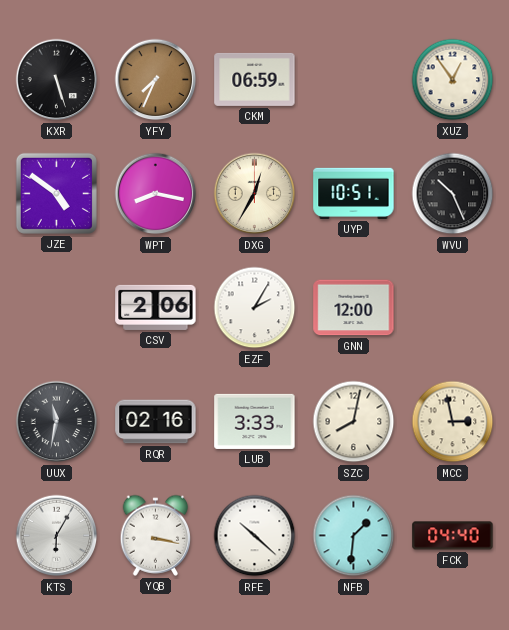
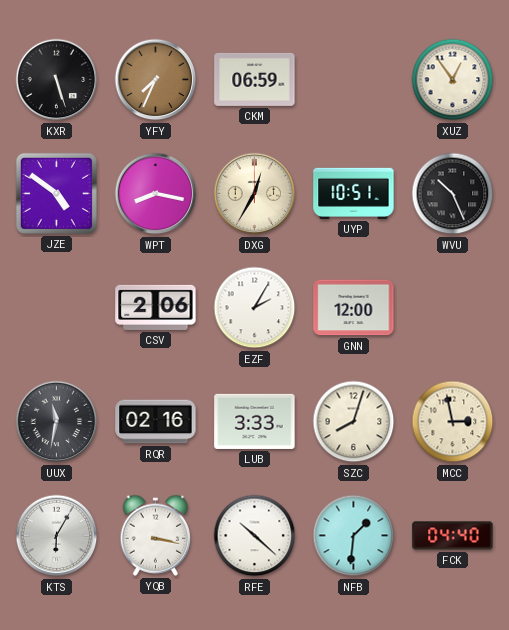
SZC: 8:02 -> 8:03 (354, 422)
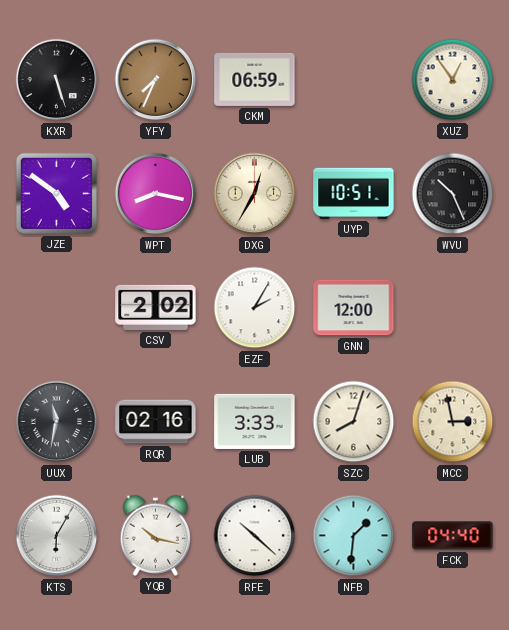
CSV: 2:06 -> 2:02 (156, 307)
YQB: 3:17 -> 10:17 (156, 535)
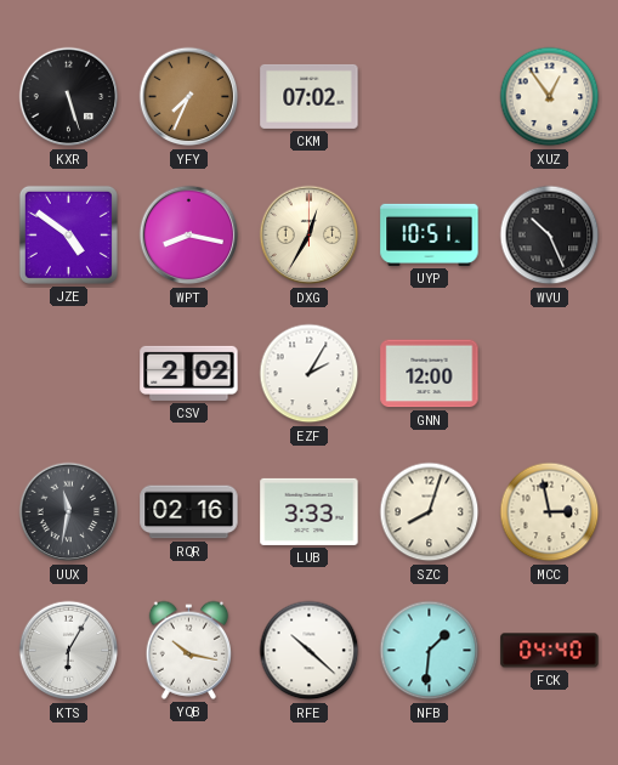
CKM: 06:59 -> 07:02 (310, 96)
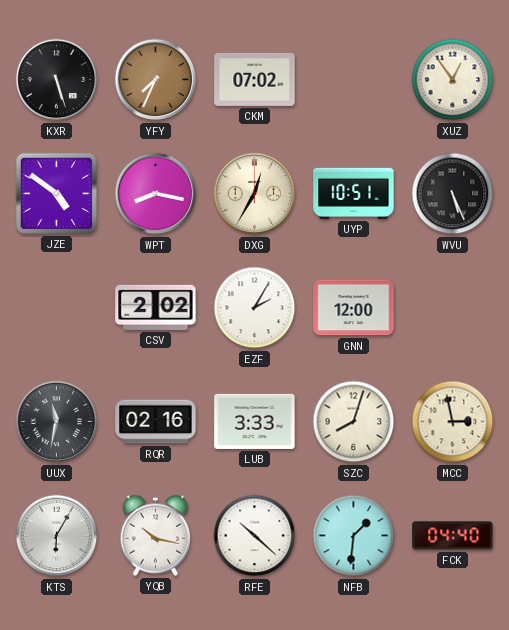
WVU: 10:26 -> 5:26 (453, 194)
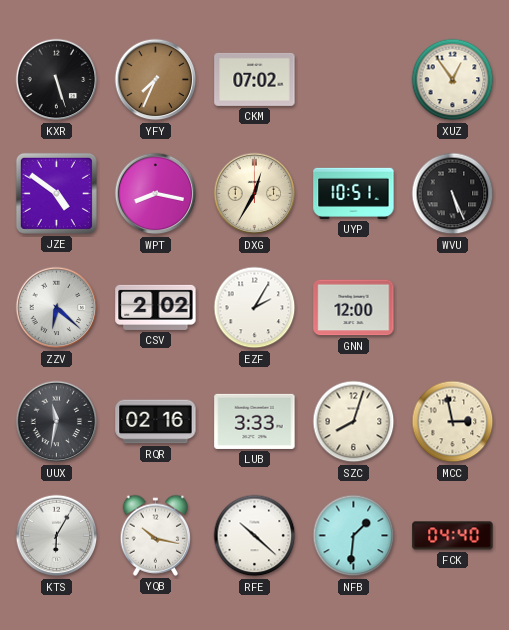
ZZV: none -> 6:22 (57, 308)
